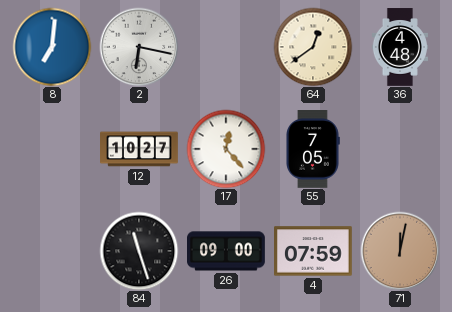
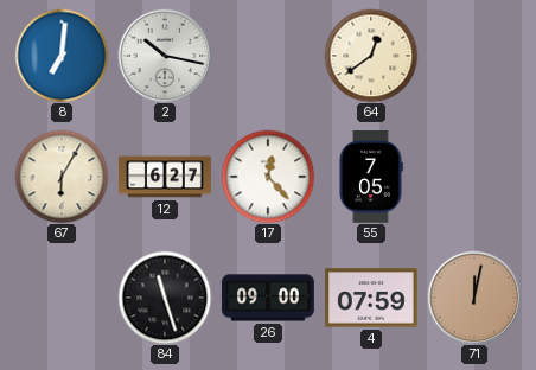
2: 6:17 -> 10:17 (165, 56)
36: 4:48 -> none (400, 47)
67: none -> 6:05 (62, 177)
12: 10:27 -> 6:27 (165, 177)
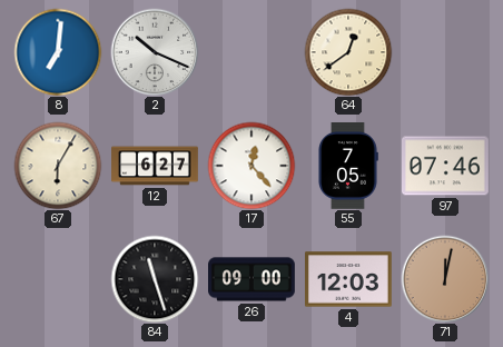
2: 10:17 -> 10:19 (155, 52)
97: none -> 07:46 (446, 166)
4: 07:59 -> 12:03 (349, 279)
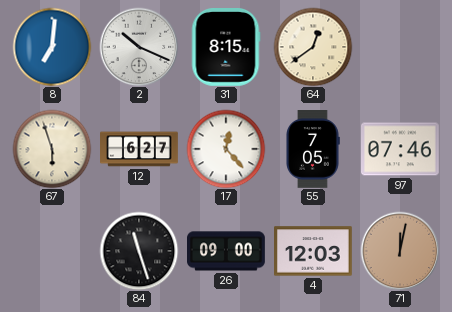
31: none -> 8:15 (226, 48)
67: 6:05 -> 5:57 (52, 149)
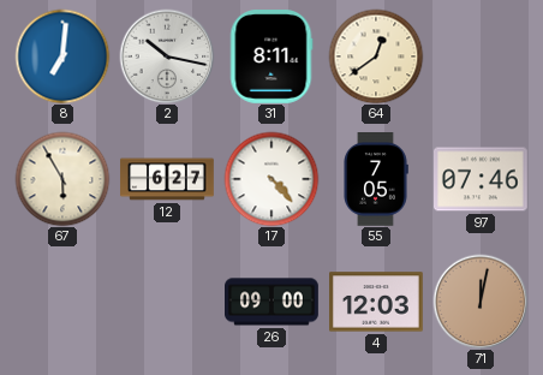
2: 10:19 -> 10:17 (167, 56)
31: 8:15 -> 8:11 (271, 58)
67: 5:57 -> 5:55 (62, 179)
17: 12:23 -> 4:23 (271, 179)
84: 11:27 -> none (139, 251)
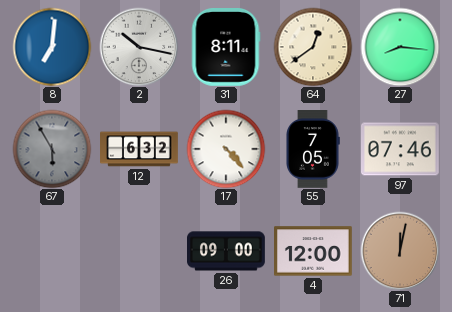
27: none -> 8:16 (400, 47)
67 dial: cream -> grey (52, 149)
12: 6:27 -> 6:32 (139, 149)
4: 12:03 -> 12:00 (314, 251)
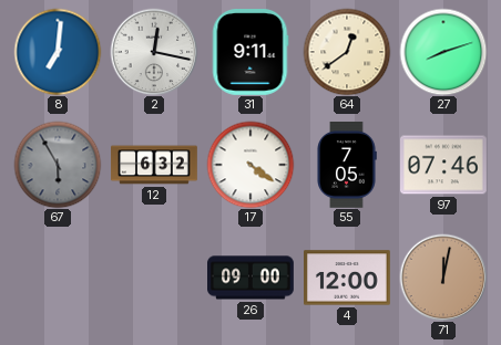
2: 10:17 -> 12:17 (154, 52)
31: 8:11 -> 9:11 (250, 53)
27: 8:16 -> 8:12 (443, 52)
17: 4:23 -> 4:21 (250, 165)
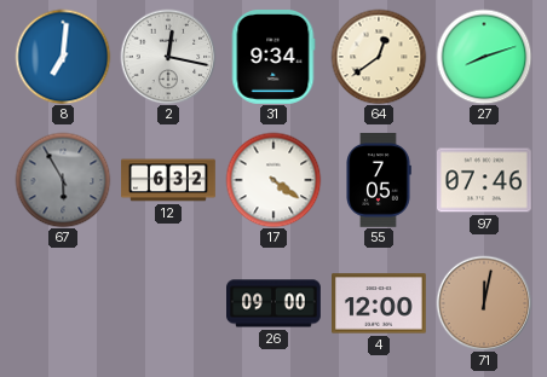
31: 9:11 -> 9:34 (273, 58)
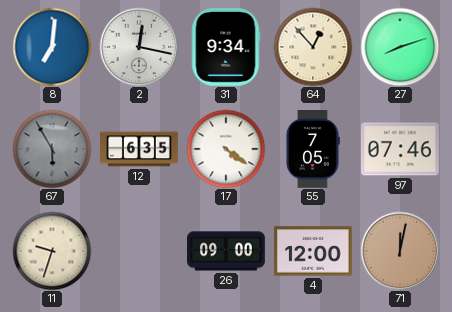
64: 12:39 -> 12:53 (313, 47)
12: 6:32 -> 6:35 (139, 149)
11: none -> 9:33 (52, 251)
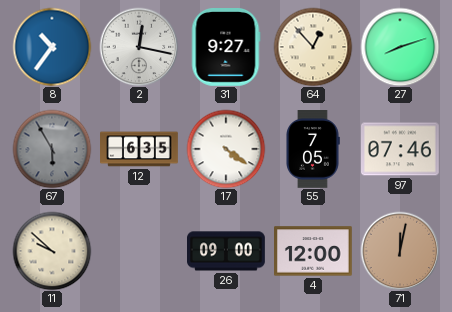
8: 7:01 -> 10:36 (52, 47)
31: 9:34 -> 9:27 (226, 48)
11: 9:33 -> 9:52 (52, 251)
